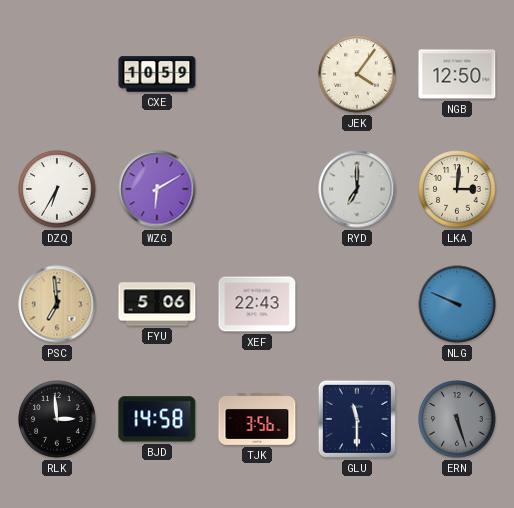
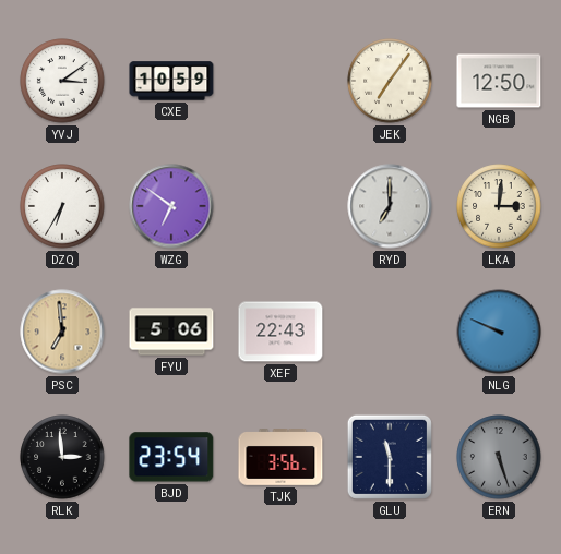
YVJ: none -> 3:09 (62, 81)
JEK: 4:06 -> 7:06 (390, 81)
WZG: 6:10 -> 6:51 (171, 206)
BJD: 14:58 -> 23:54 (171, 457)
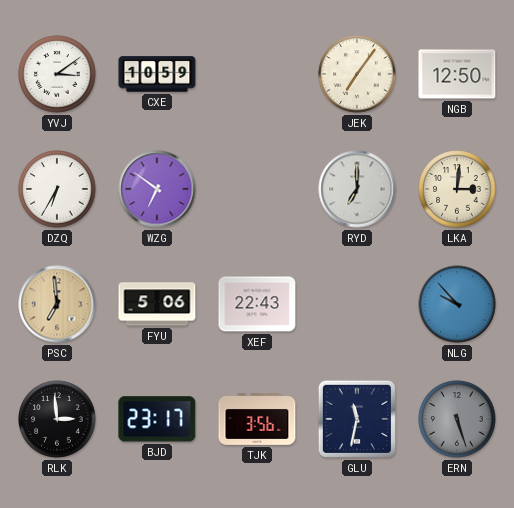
NLG: 9:49 -> 9:53 (457, 304)
BJD: 23:54 -> 23:17 (157, 419)
GLU: 11:30 -> 11:32 (357, 419)
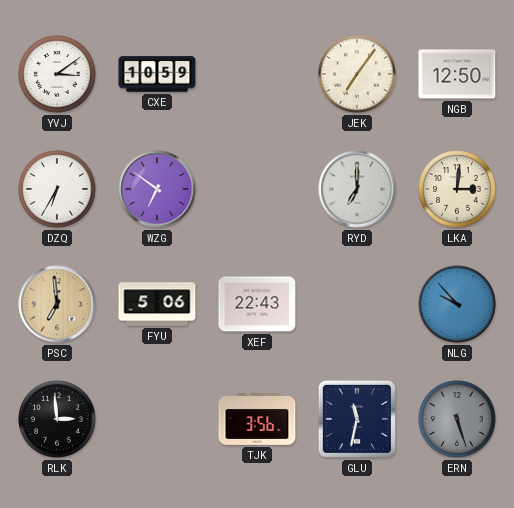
BJD: 23:17 -> none (157, 419)
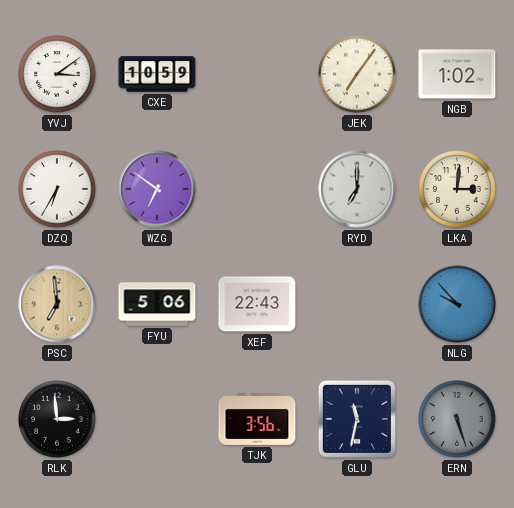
NGB: 12:50 -> 1:02 (457, 74)
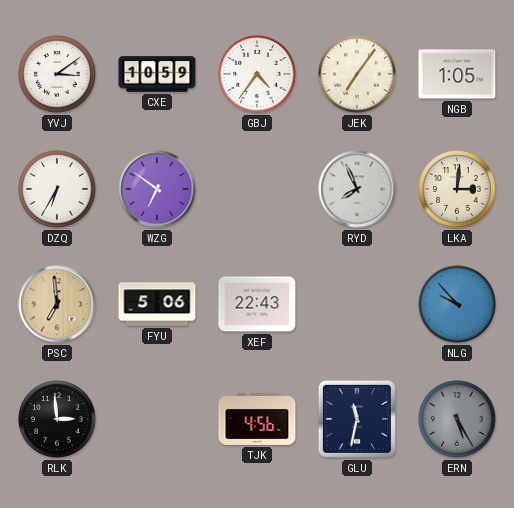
GBJ: none -> 4:36 (257, 74)
NGB: 1:02 -> 1:05 (457, 74)
RYD: 7:00 -> 7:56 (357, 189)
TJK: 3:56 -> 4:56 (257, 420)
ERN: 5:27 -> 5:25 (457, 419)
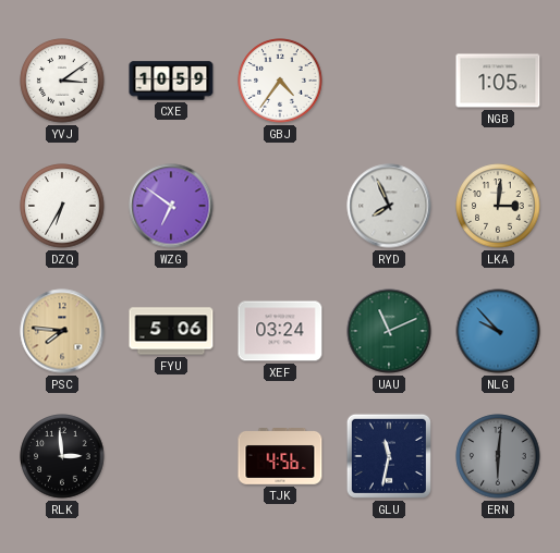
JEK: 7:06 -> none (357, 74)
PSC: 6:59 -> 7:46 (62, 331)
XEF: 22:43 -> 03:24 (280, 331)
UAU: none -> 11:11 (389, 331)
ERN: 5:25 -> 6:01 (498, 456)
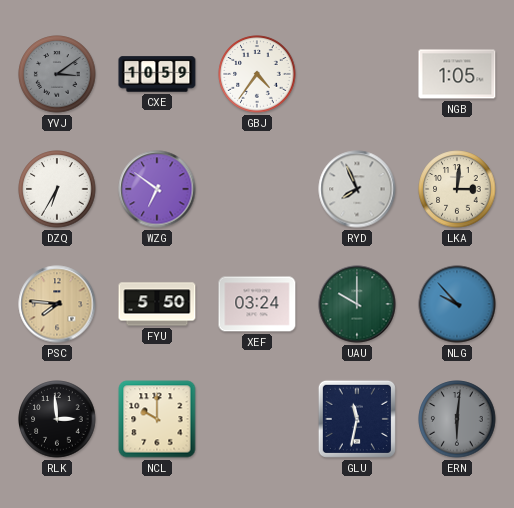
YVJ dial: white -> grey (57, 74)
FYU: 5:06 -> 5:50 (157, 304)
UAU: 11:11 -> 10:00 (357, 304)
NCL: none -> 10:00 (157, 419)
TJK: 4:56 -> none (280, 457)
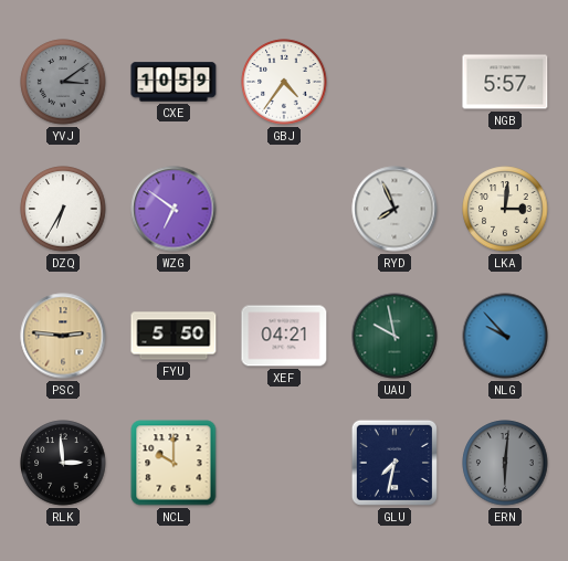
NGB: 1:05 -> 5:57 (505, 82)
PSC: 7:46 -> 2:46 (63, 336)
XEF: 03:24 -> 04:21 (284, 336)
UAU: 10:00 -> 9:58 (395, 336)
GLU: 11:32 -> 7:32 (395, 463)
